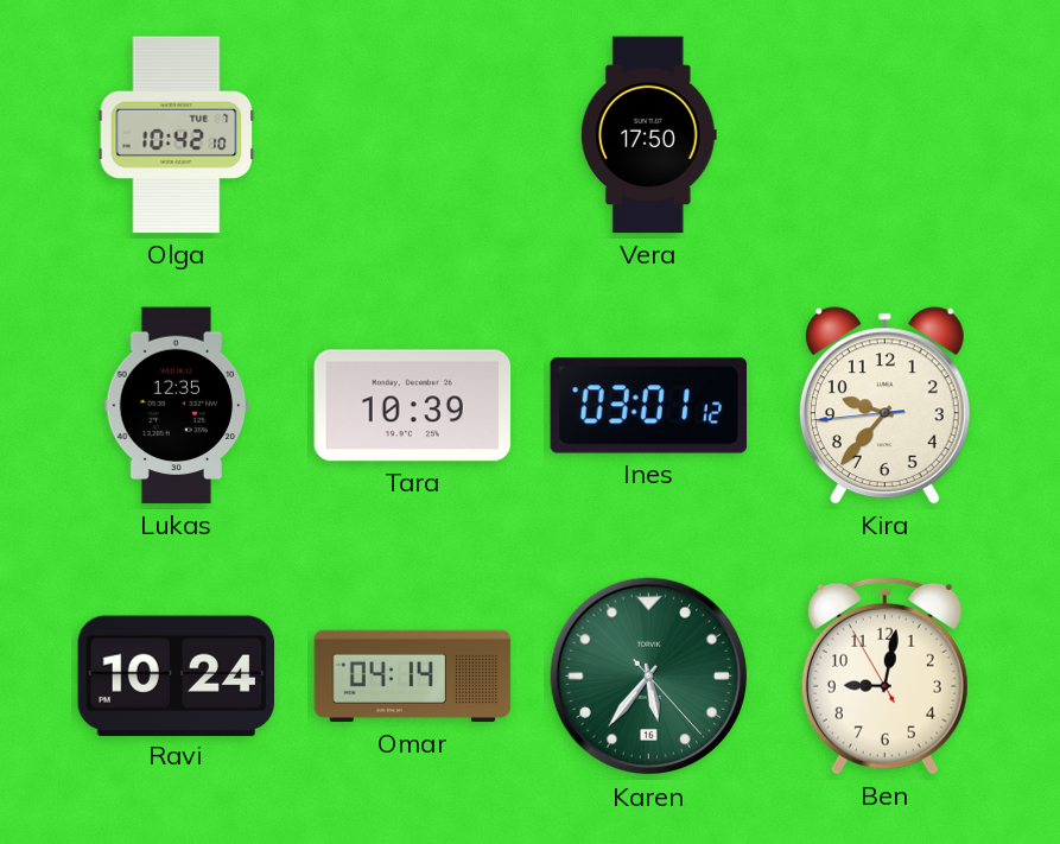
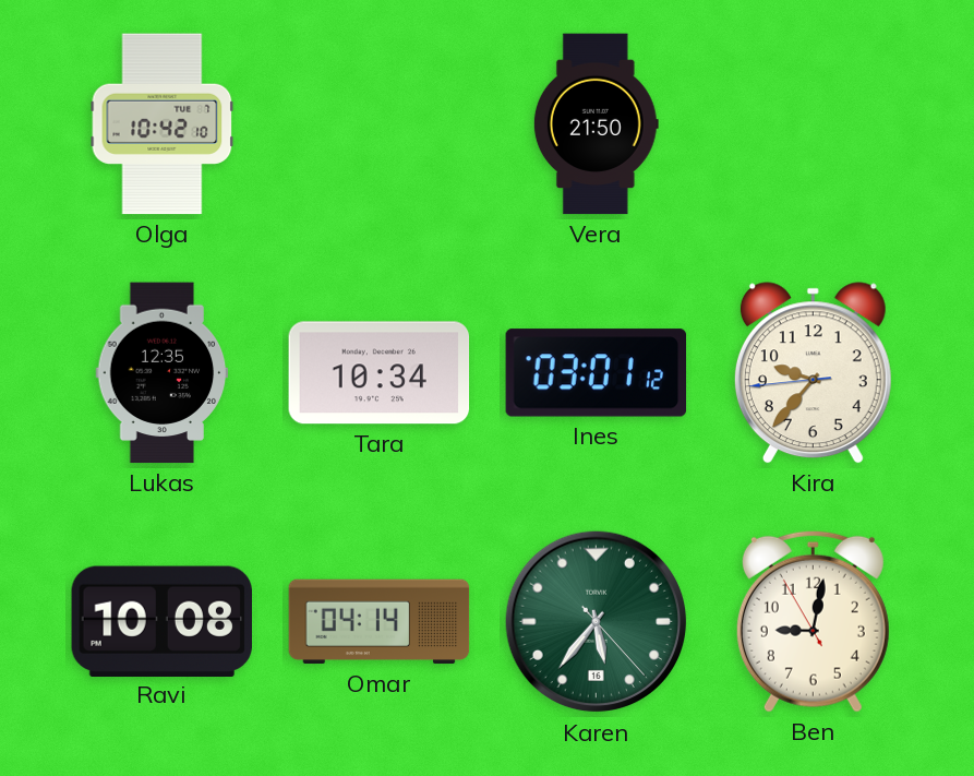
Vera: 17:50 -> 21:50 (596, 124)
Tara: 10:39 -> 10:34 (380, 373)
Ravi: 10:24 -> 10:08 (161, 621)
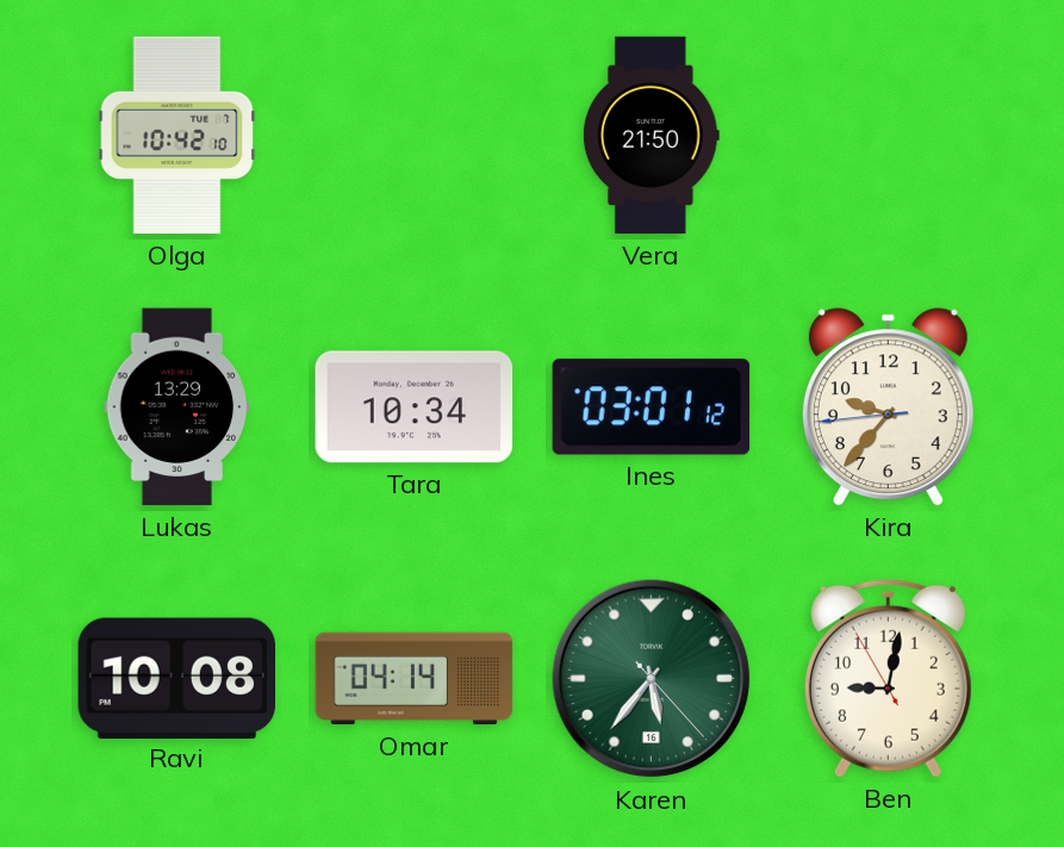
Lukas: 12:35 -> 13:29 (178, 407)
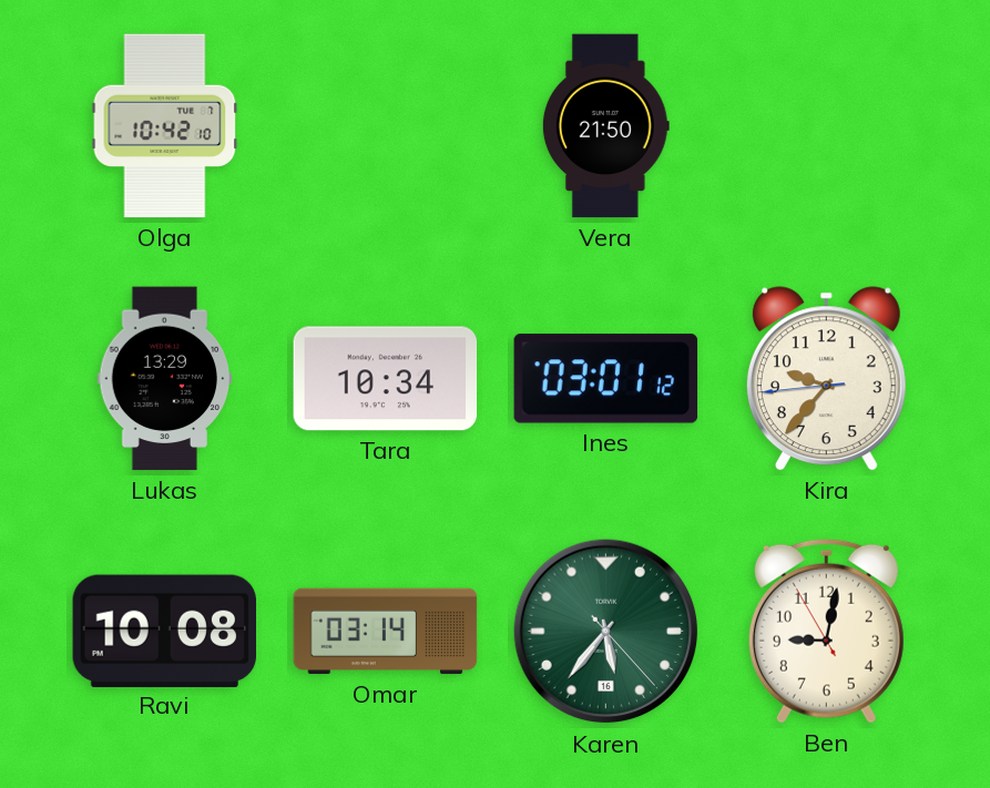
Omar: 04:14 -> 03:14 (386, 632)
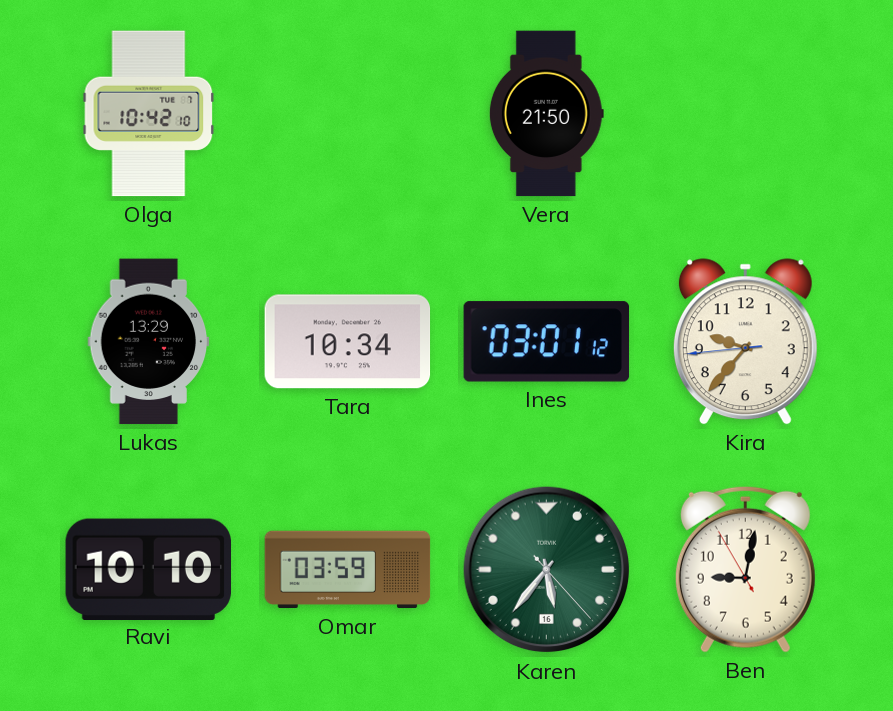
Ravi: 10:08 -> 10:10 (148, 569)
Omar: 03:14 -> 03:59 (348, 570)
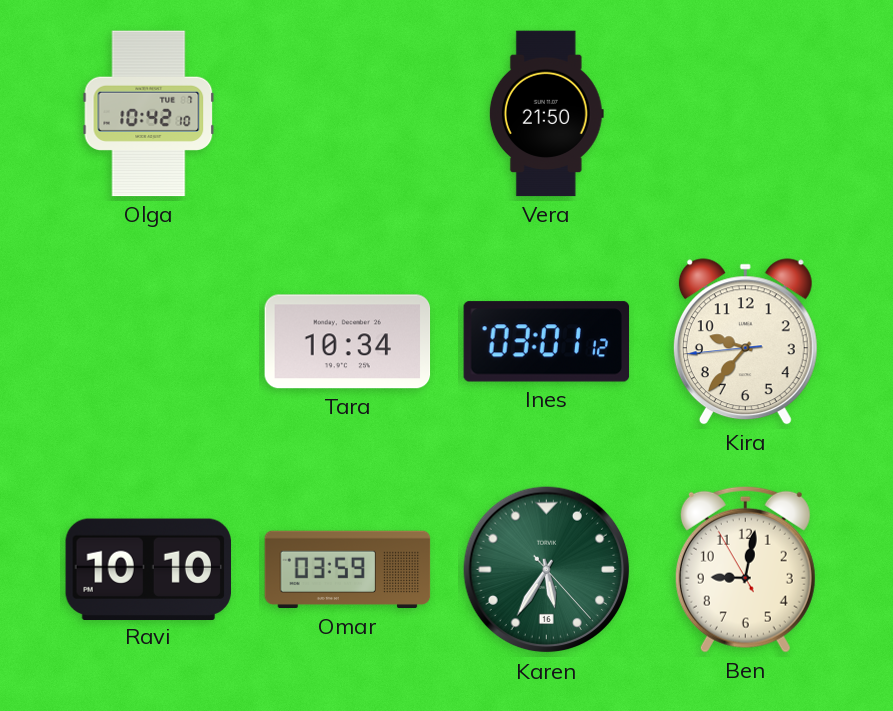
Lukas: 13:29 -> none (149, 342)
Karen: 5:36 -> 5:35 (547, 570)
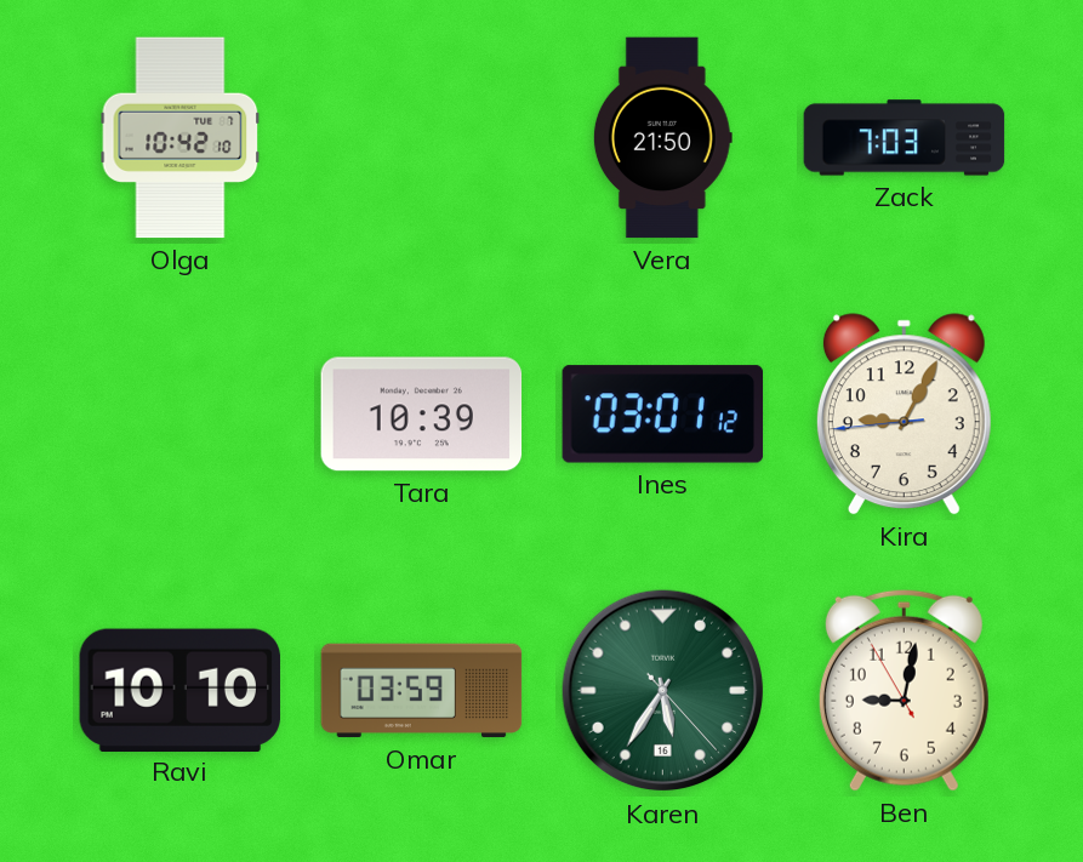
Zack: none -> 7:03 (905, 138)
Tara: 10:34 -> 10:39 (422, 415)
Kira: 9:36 -> 9:04 (904, 415)
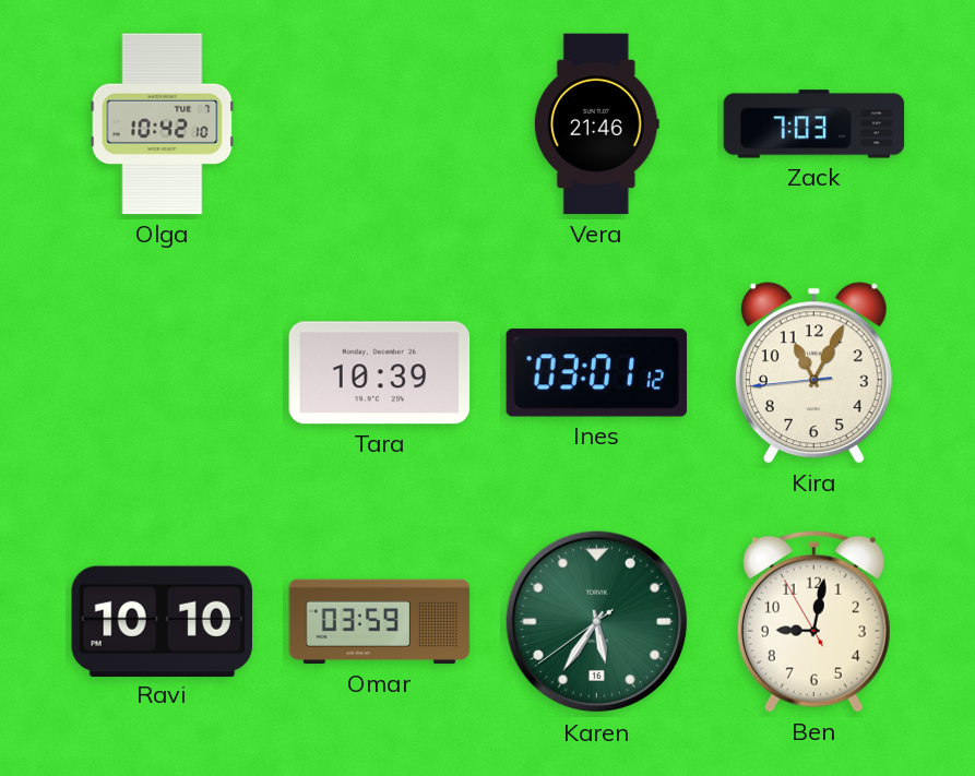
Vera: 21:50 -> 21:46 (596, 124)
Kira: 9:04 -> 11:04 (813, 373)
Karen: 5:35:23 -> 5:35:39 (597, 622)
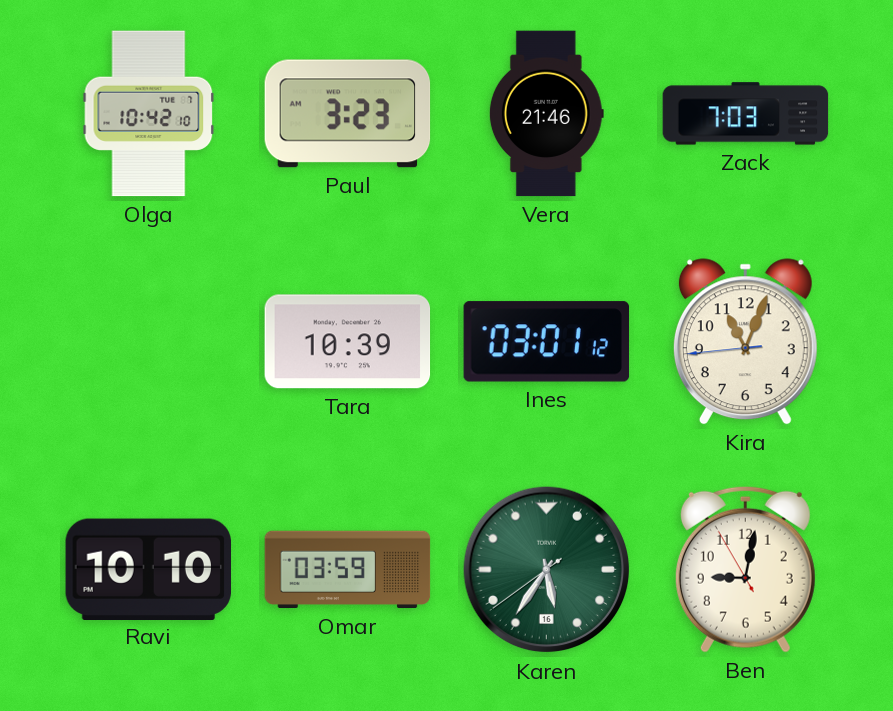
Paul: none -> 3:23 (348, 114)
Kira: 11:04 -> 11:03 (745, 342)
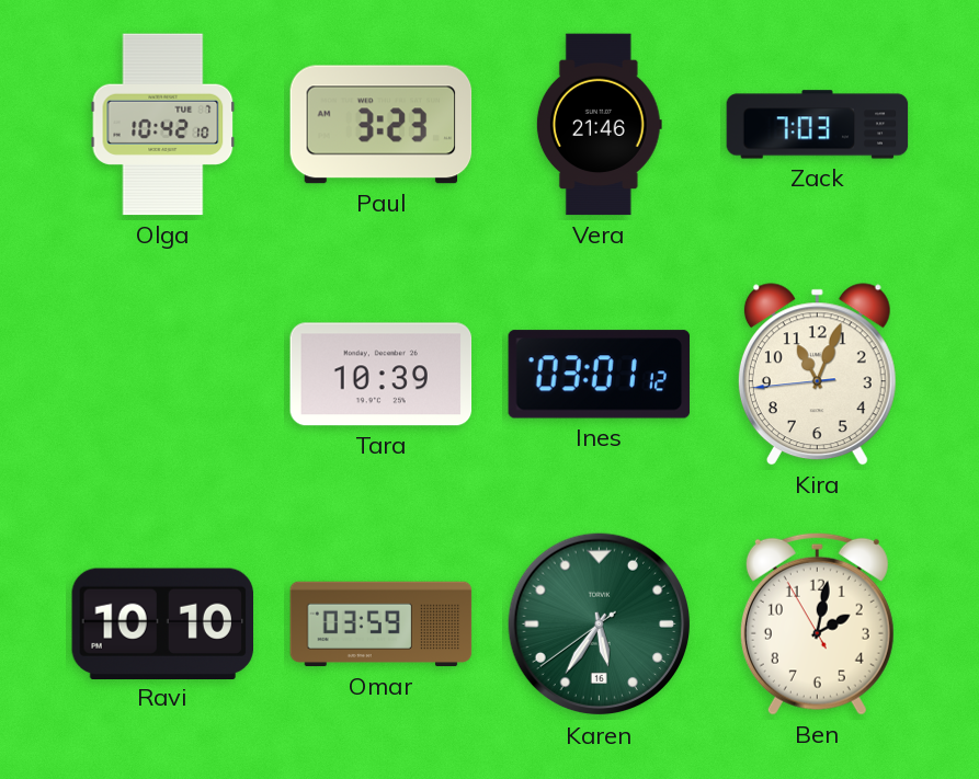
Ben: 9:01 -> 2:01 (817, 623)
